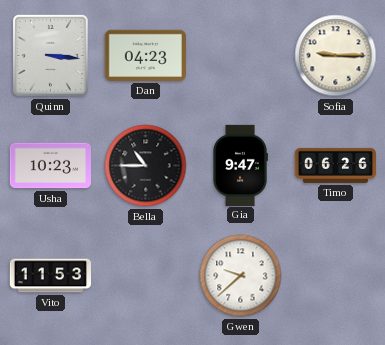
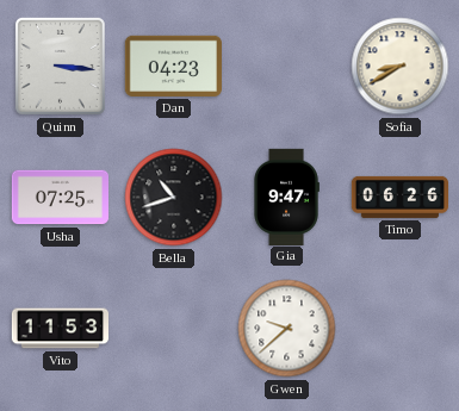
Sofia: 9:15 -> 8:40 (401, 67)
Usha: 10:23 -> 07:25 (60, 198)
Bella: 10:45 -> 10:42 (174, 198)
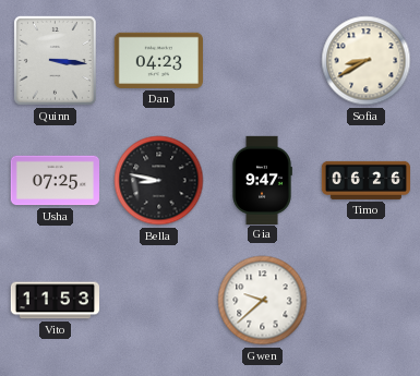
Bella: 10:42 -> 8:47 (159, 181)
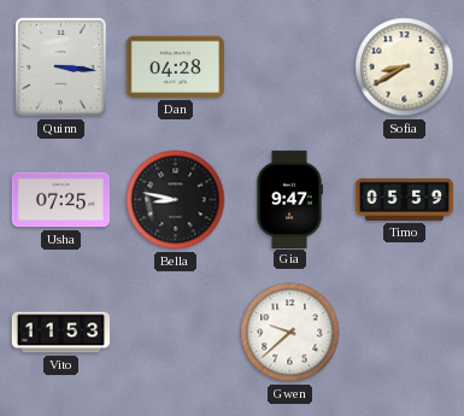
Dan: 04:23 -> 04:28 (175, 66)
Timo: 06:26 -> 05:59 (405, 199)
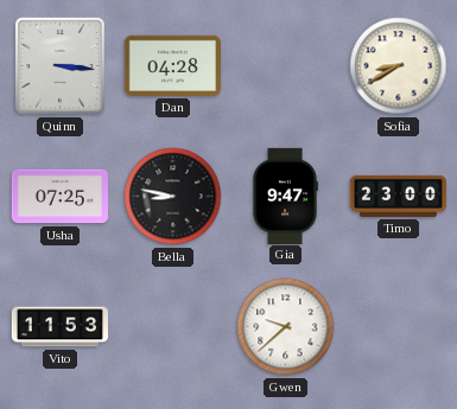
Timo: 05:59 -> 23:00 (399, 196)
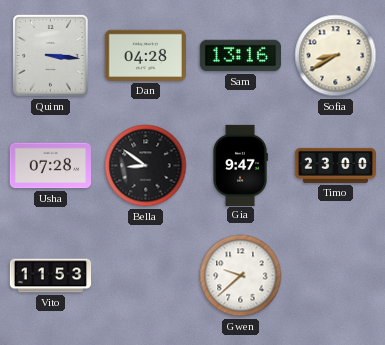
Sam: none -> 13:16 (240, 56)
Usha: 07:25 -> 07:28 (50, 166)
Bella: 8:47 -> 8:51 (146, 166)
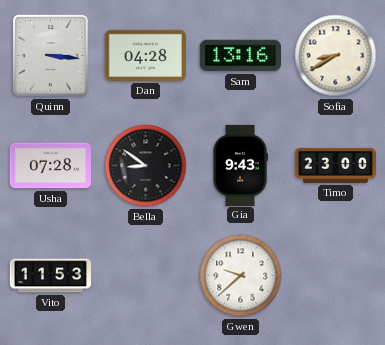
Gia: 9:47 -> 9:43 (240, 165)
